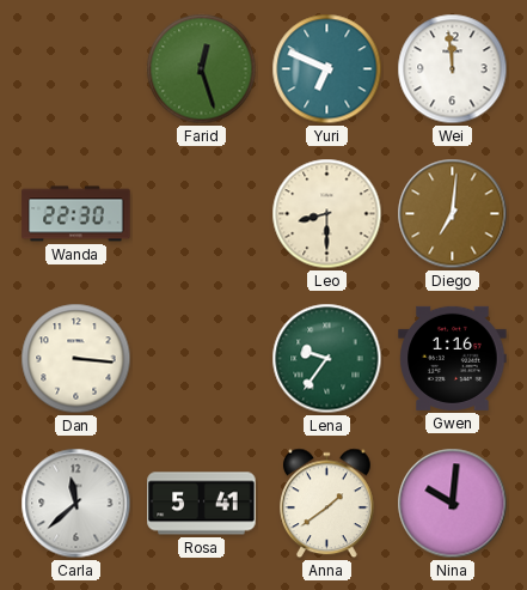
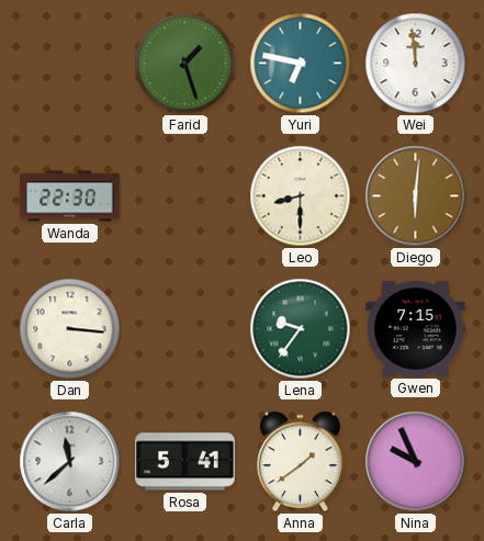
Farid: 12:27 -> 1:27 (185, 64)
Yuri: 6:49 -> 6:47 (301, 64)
Diego: 7:01 -> 6:01 (416, 196)
Gwen: 1:16 -> 7:15 (416, 328)
Nina: 10:01 -> 9:56 (416, 462)
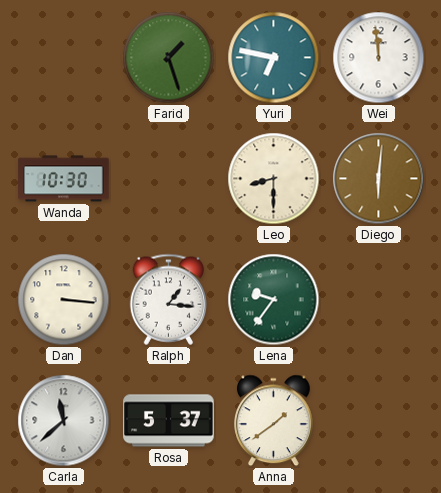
Wanda: 22:30 -> 10:30 (64, 179)
Ralph: none -> 1:16 (169, 299)
Gwen: 7:15 -> none (416, 328)
Rosa: 5:41 -> 5:37 (169, 421)
Nina: 9:56 -> none (416, 462)
